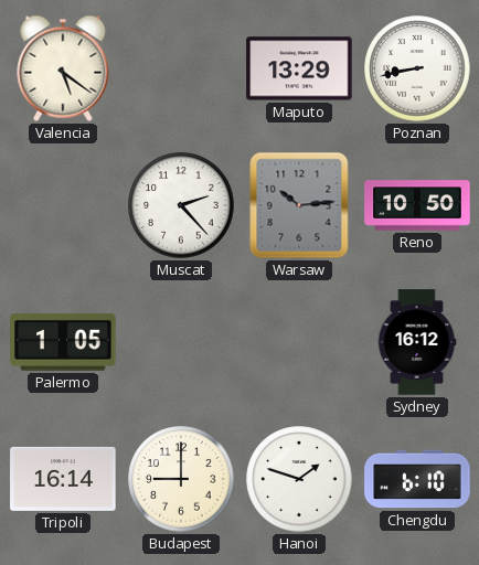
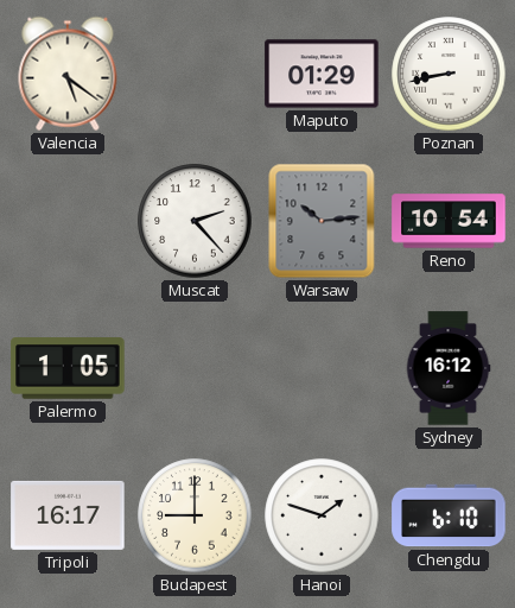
Maputo: 13:29 -> 01:29 (322, 74)
Reno: 10:50 -> 10:54 (449, 221)
Tripoli: 16:14 -> 16:17 (68, 515)
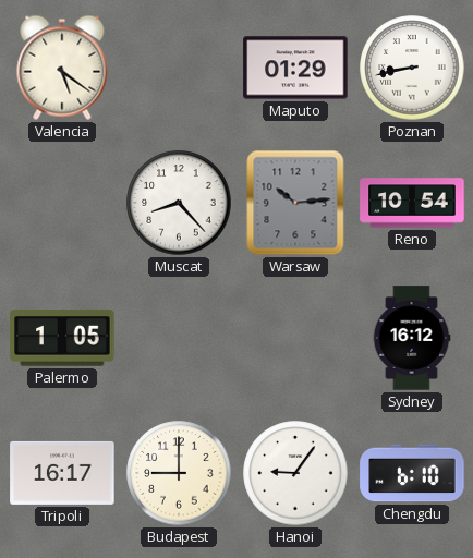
Muscat: 2:23 -> 8:23 (179, 203)
Hanoi: 1:48 -> 9:06 (295, 473)
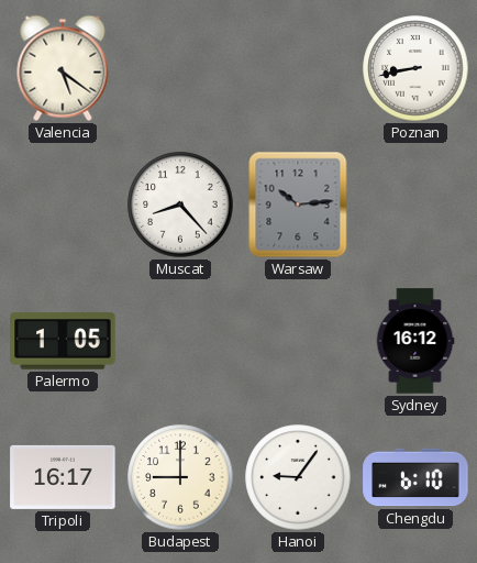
Maputo: 01:29 -> none (295, 68)
Reno: 10:54 -> none (412, 203)
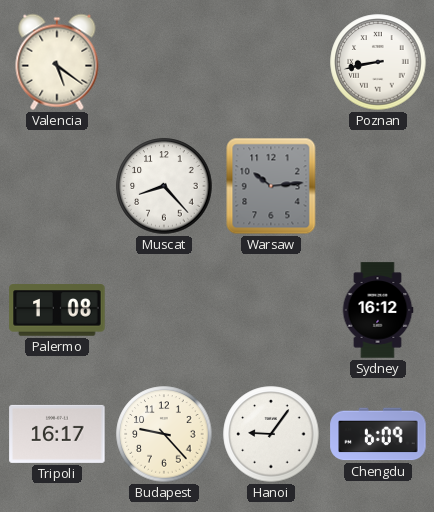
Palermo: 1:05 -> 1:08 (57, 310)
Budapest: 9:00 -> 9:23 (164, 434)
Chengdu: 6:10 -> 6:09 (378, 434)
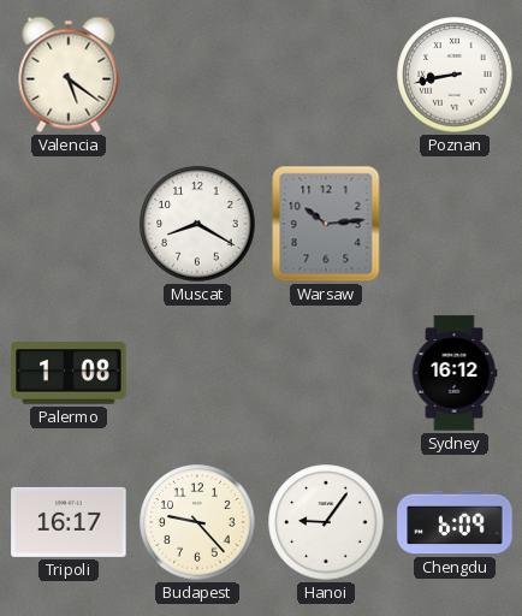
Muscat: 8:23 -> 8:20 (197, 224)
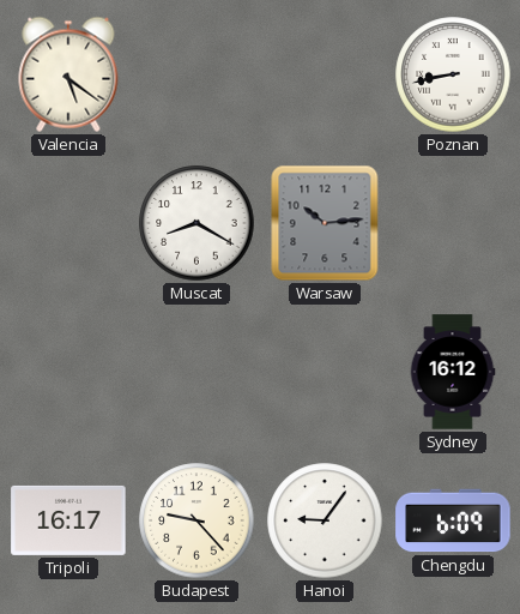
Palermo: 1:08 -> none (69, 373)
